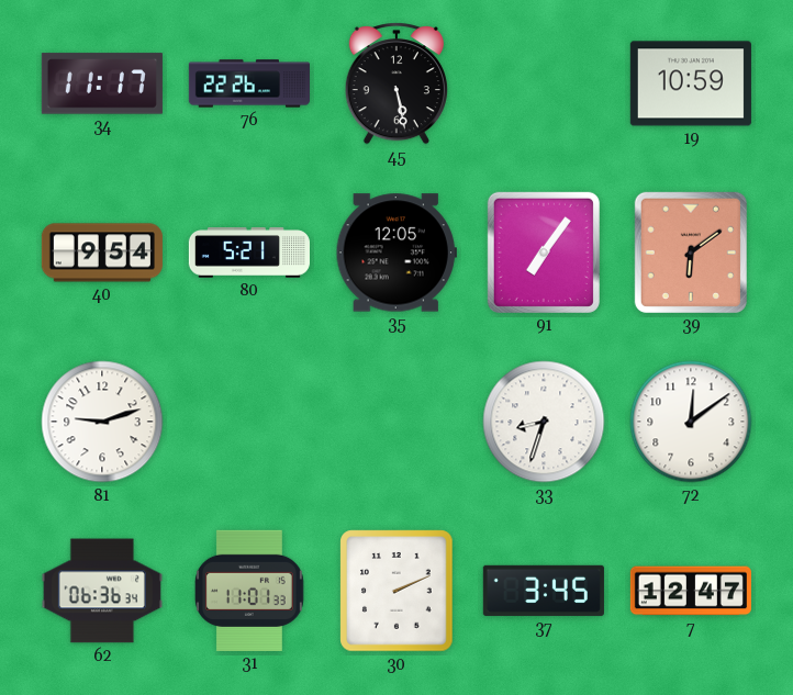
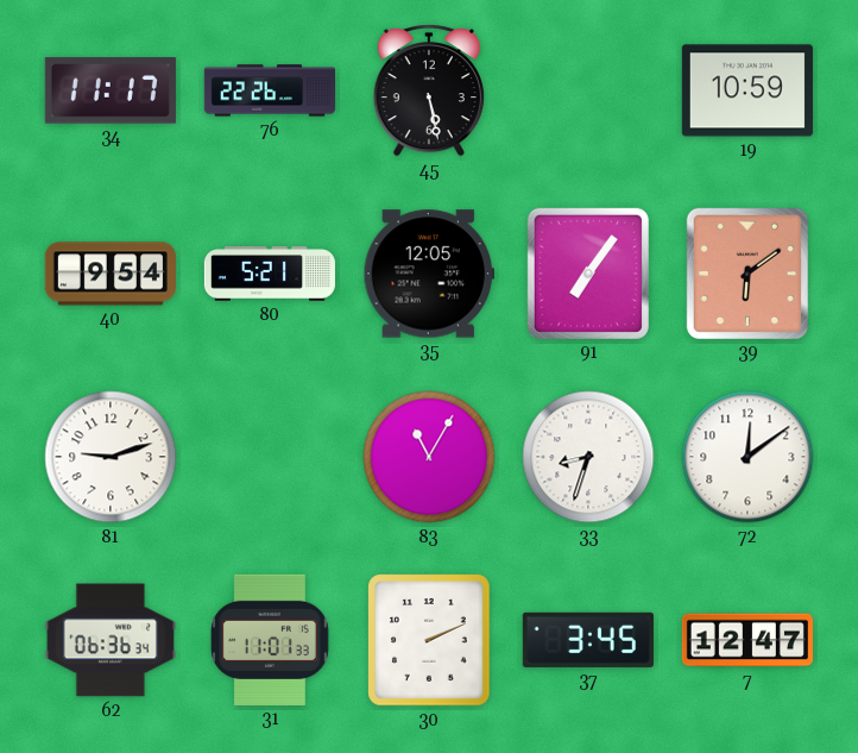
83: none -> 11:05 (429, 457)
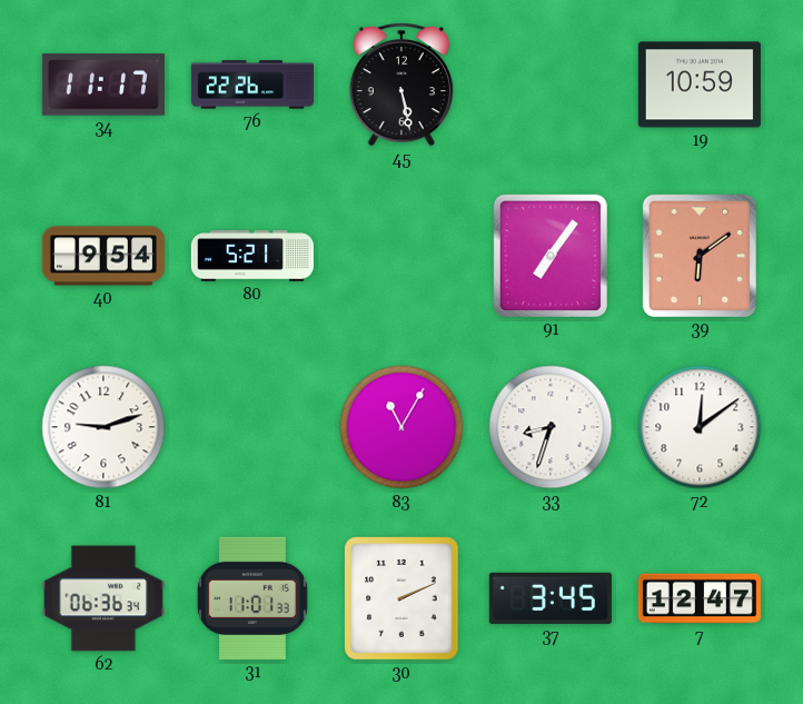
35: 12:05 -> none (429, 274)
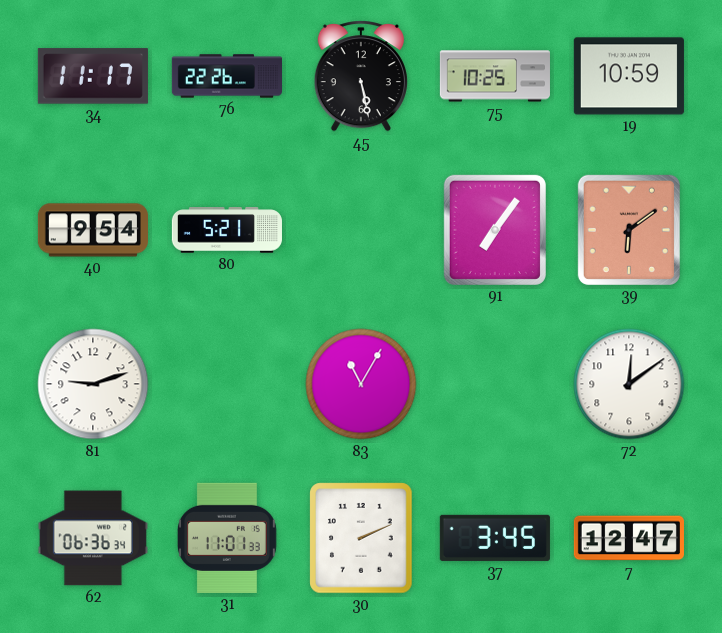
75: none -> 10:25 (495, 76)
33: 8:33 -> none (551, 427)
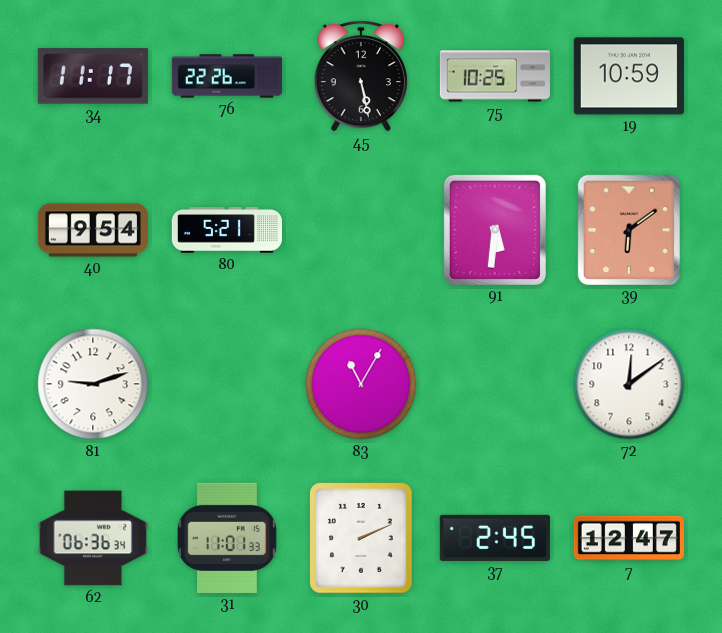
91: 7:06 -> 5:31 (495, 230)
37: 3:45 -> 2:45 (495, 538)
